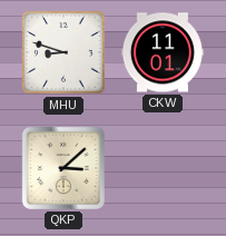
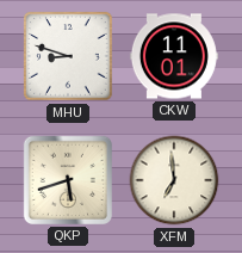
QKP: 3:08 -> 5:42 (68, 180)
XFM: none -> 6:59 (174, 180)
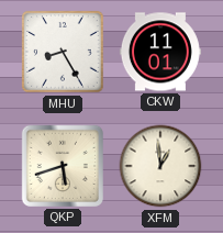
MHU: 8:48 -> 8:25 (63, 52)
XFM: 6:59 -> 12:59 (160, 166)
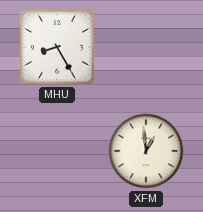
CKW: 11:01 -> none (160, 52)
QKP: 5:42 -> none (63, 166)
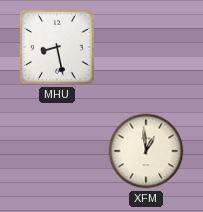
MHU: 8:25 -> 8:28 (57, 47)
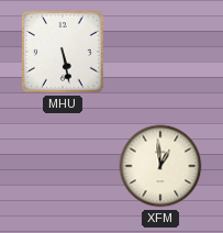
MHU: 8:28 -> 5:28 (63, 52)
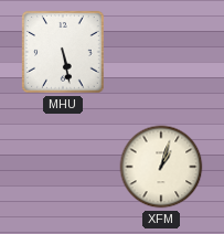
XFM: 12:59 -> 1:03 (161, 167)
